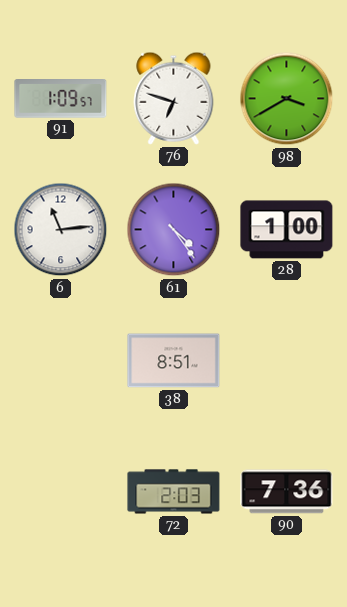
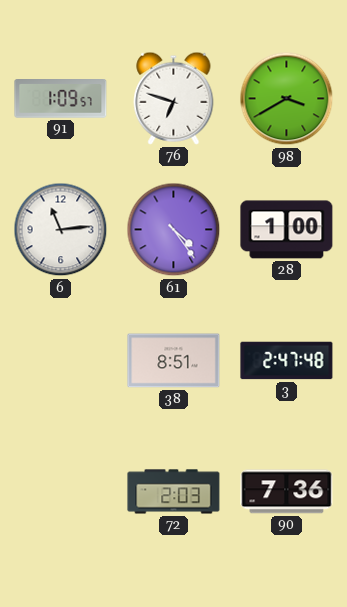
3: none -> 2:47 (287, 361)
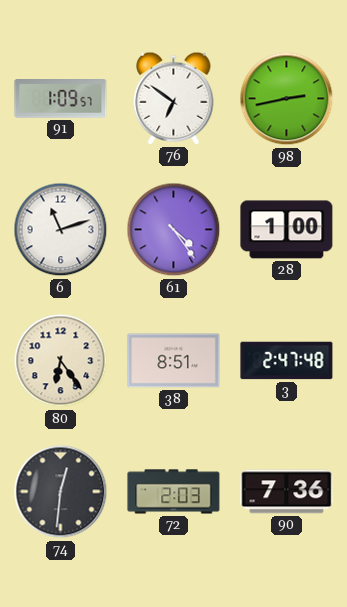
76: 6:48 -> 6:51 (174, 98)
98: 3:40 -> 2:43 (287, 99)
6: 11:14 -> 11:12 (61, 230)
80: none -> 6:24 (61, 361)
74: none -> 12:31 (61, 492)
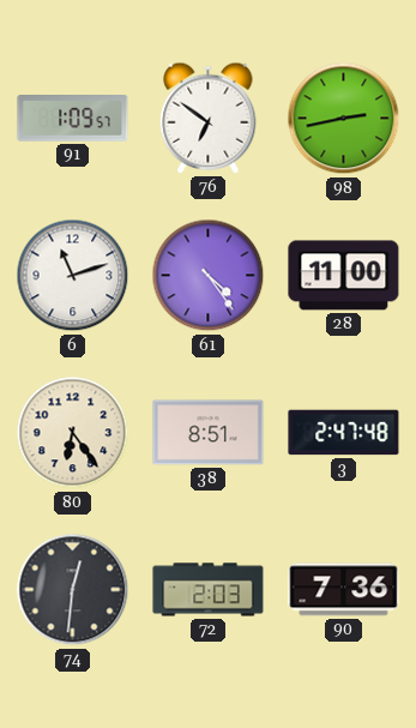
28: 1:00 -> 11:00 (344, 276)
